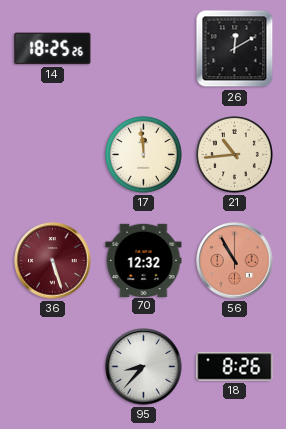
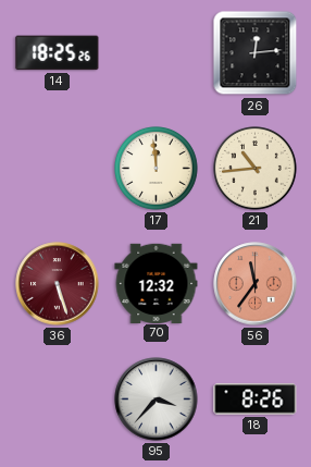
26: 12:10 -> 12:14 (256, 53)
56: 10:55 -> 11:36 (256, 284)
95: 8:37 -> 3:37 (157, 400)
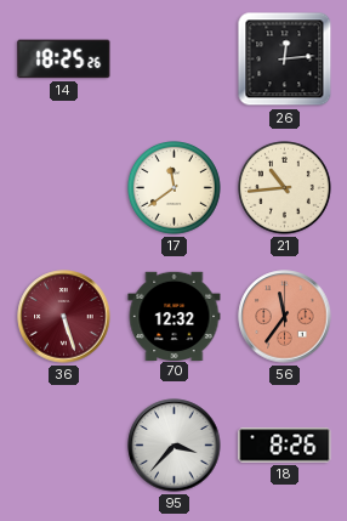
17: 11:59 -> 11:39 (175, 188)
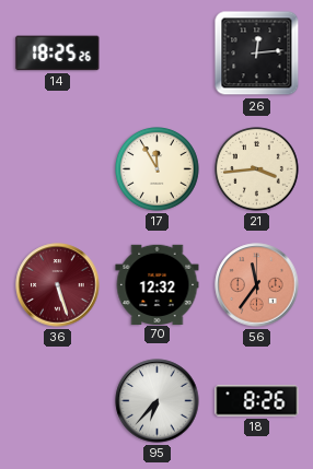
17: 11:39 -> 11:55 (158, 169)
21: 10:44 -> 3:44 (257, 169)
95: 3:37 -> 6:37 (158, 401)
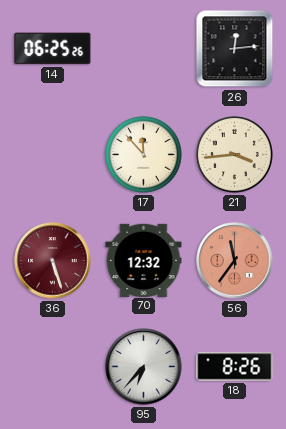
14: 18:25 -> 06:25 (53, 49)
17: 11:55 -> 11:53 (144, 155)
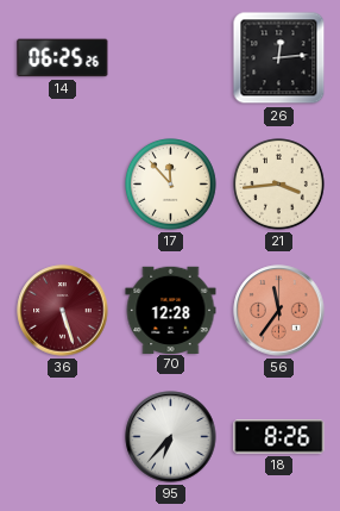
70: 12:32 -> 12:28 (171, 310)
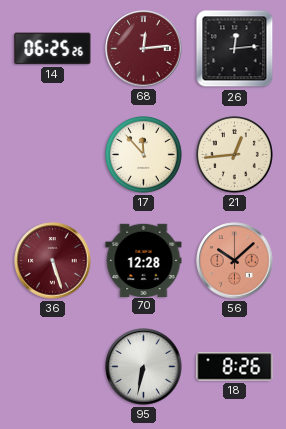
68: none -> 12:14 (144, 49)
21: 3:44 -> 12:44 (235, 155)
56: 11:36 -> 10:08 (235, 261)
95: 6:37 -> 6:32 (144, 367)
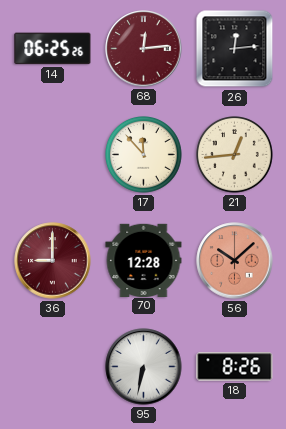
36: 5:27 -> 9:00 (53, 261)
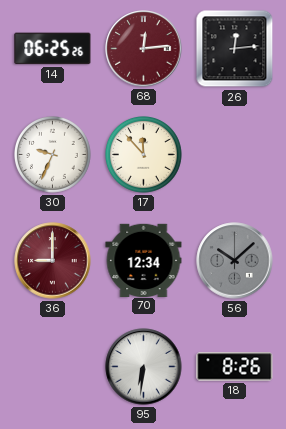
30: none -> 9:34 (53, 155)
21: 12:44 -> none (235, 155)
70: 12:28 -> 12:34 (144, 260)
56 dial: salmon -> grey (235, 261)
95: 6:32 -> 6:31 (144, 367)
